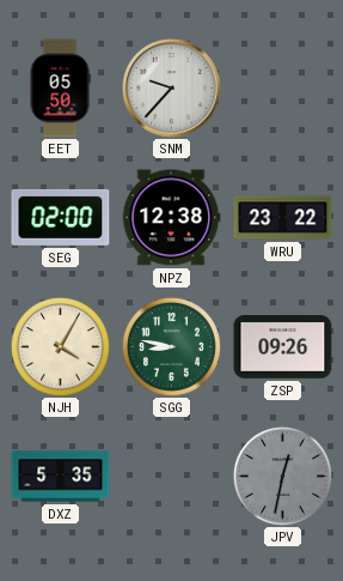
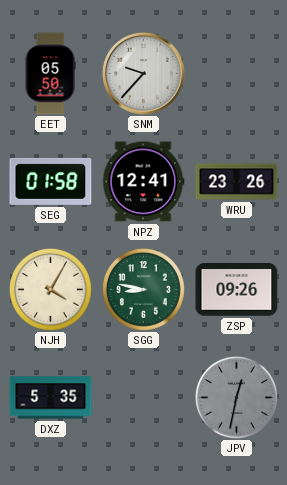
SEG: 02:00 -> 01:58 (51, 181)
NPZ: 12:38 -> 12:41 (143, 182)
WRU: 23:22 -> 23:26 (237, 182)
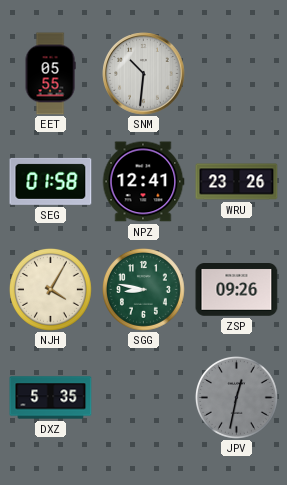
EET: 05:50 -> 05:55 (50, 74)
SNM: 9:37 -> 10:31 (144, 74)
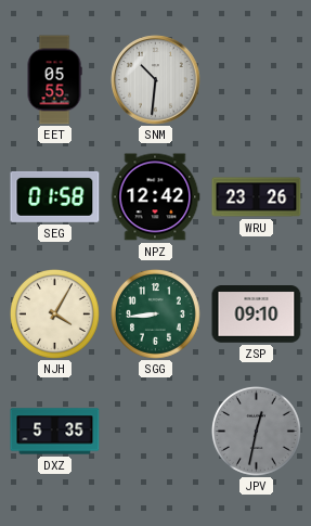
NPZ: 12:41 -> 12:42 (155, 197)
SGG: 8:47 -> 8:44 (155, 313)
ZSP: 09:26 -> 09:10 (257, 315)
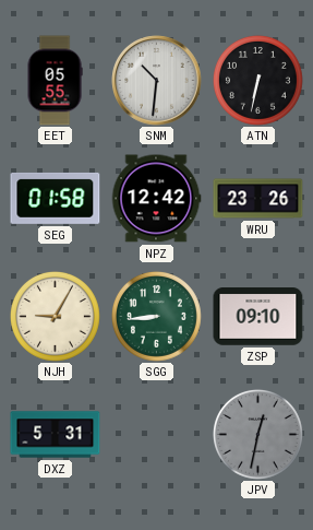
ATN: none -> 6:32 (257, 80)
NJH: 4:05 -> 9:05 (55, 316)
DXZ: 5:35 -> 5:31 (56, 435)
